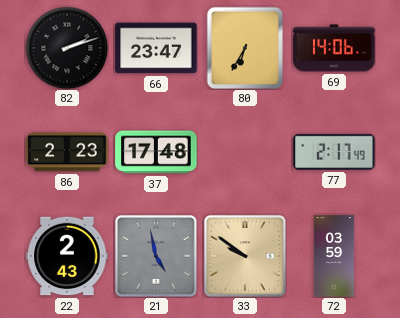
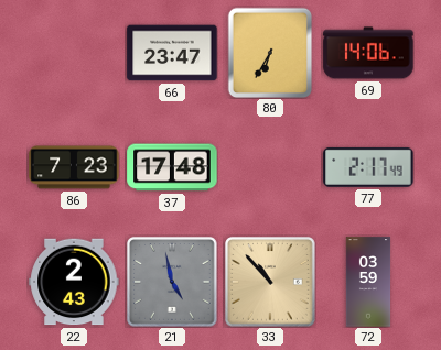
82: 2:12 -> none (67, 48)
86: 2:23 -> 7:23 (74, 167)
33: 9:51 -> 10:53 (271, 283)
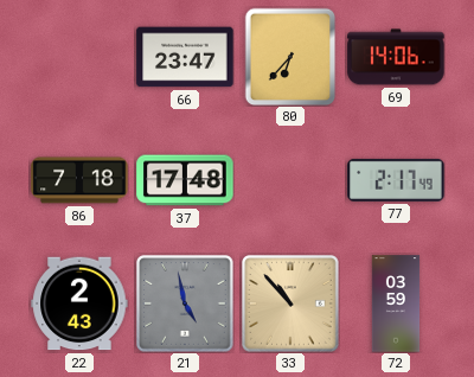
80: 6:35 -> 6:37 (290, 57)
86: 7:23 -> 7:18 (79, 180)
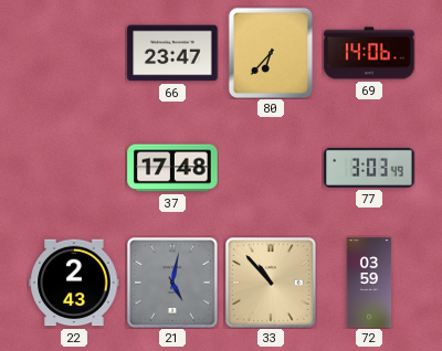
86: 7:18 -> none (79, 180)
77: 2:17 -> 3:03 (369, 168)
21: 4:58 -> 5:02 (173, 284)
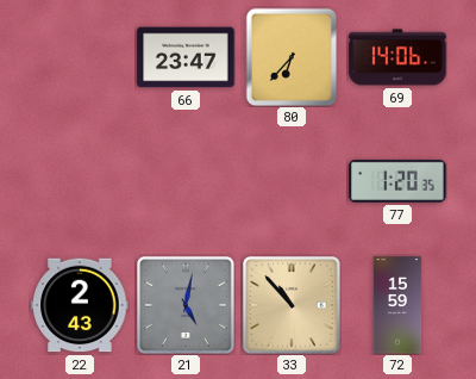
37: 17:48 -> none (172, 168)
77: 3:03 -> 1:20 (397, 181)
72: 03:59 -> 15:59 (397, 305)
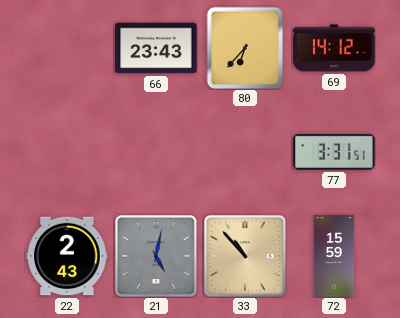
66: 23:47 -> 23:43 (156, 48)
69: 14:06 -> 14:12 (334, 48)
77: 1:20 -> 3:31 (334, 152)
